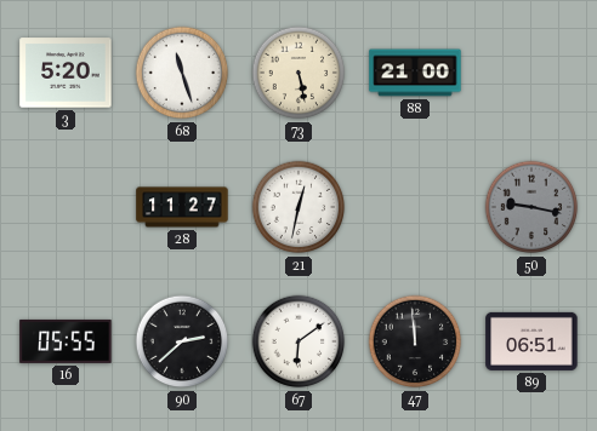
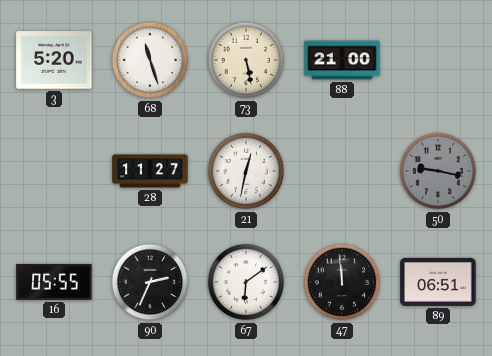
90: 2:38 -> 2:34 (150, 282)
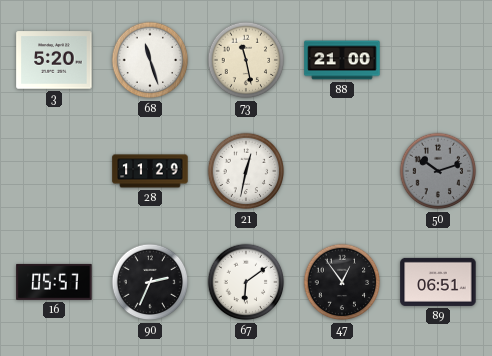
73: 5:28 -> 11:28 (246, 60)
28: 11:27 -> 11:29 (150, 171)
50: 9:17 -> 10:12 (438, 171)
16: 05:55 -> 05:57 (54, 282)
47: 11:59 -> 12:54 (342, 282)
